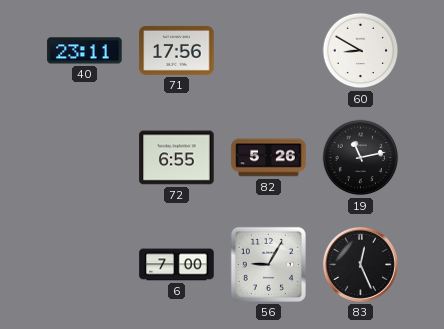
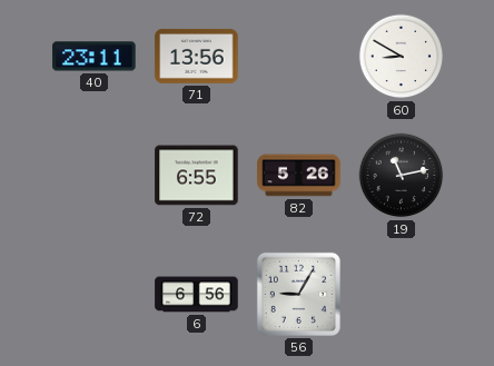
71: 17:56 -> 13:56 (197, 56)
6: 7:00 -> 6:56 (197, 295)
83: 12:26 -> none (360, 264)
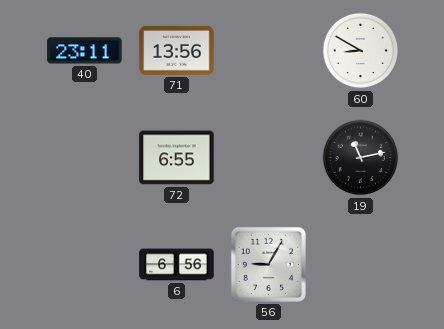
82: 5:26 -> none (299, 176)
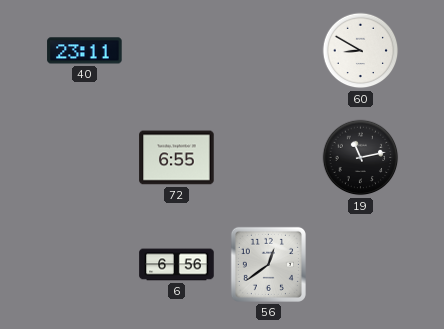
71: 13:56 -> none (177, 50)
56: 9:05 -> 12:39 (268, 264)
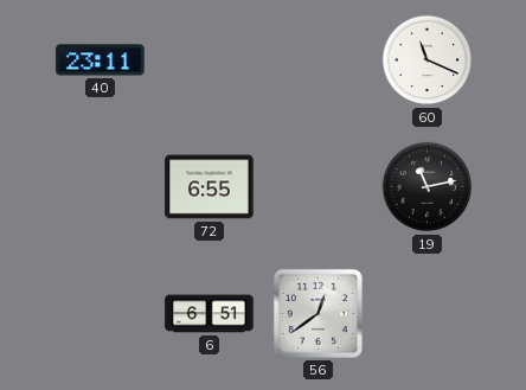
60: 8:50 -> 11:19 (428, 60)
6: 6:56 -> 6:51 (210, 314)
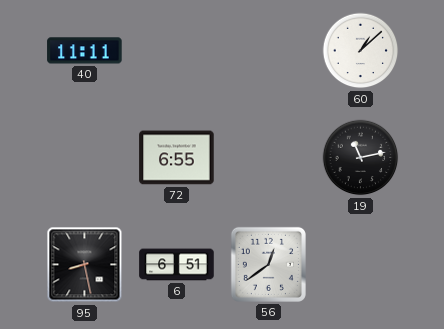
40: 23:11 -> 11:11 (85, 51)
60: 11:19 -> 1:08 (361, 51)
95: none -> 8:28 (85, 265)
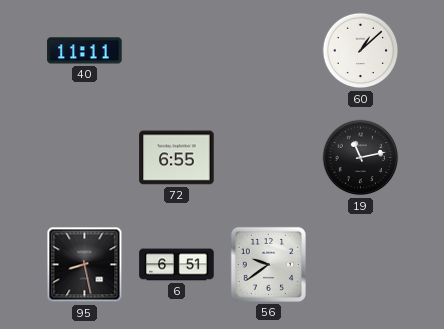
56: 12:39 -> 9:39 (268, 264)
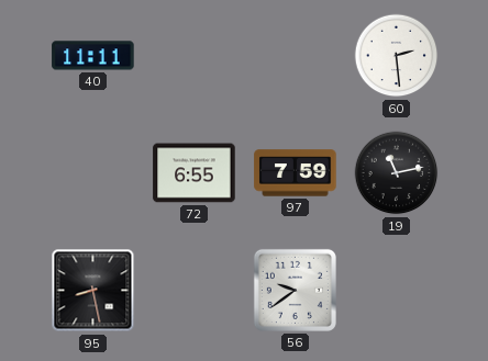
60: 1:08 -> 2:29 (397, 56)
97: none -> 7:59 (296, 173)
6: 6:51 -> none (177, 265)
